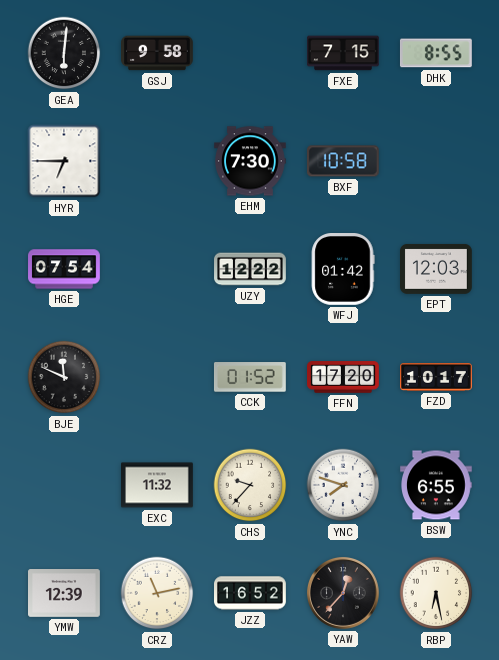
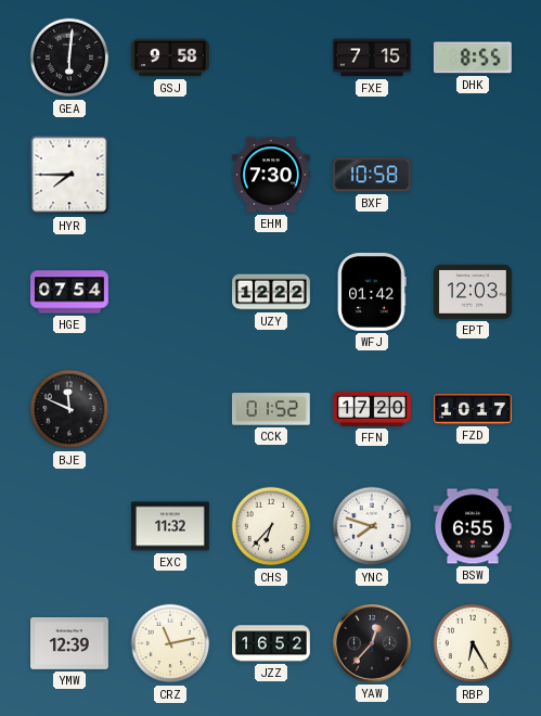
HYR: 6:45 -> 7:45 (69, 175)
CHS: 9:37 -> 6:37 (271, 526)
RBP: 6:28 -> 6:25 (473, 643)
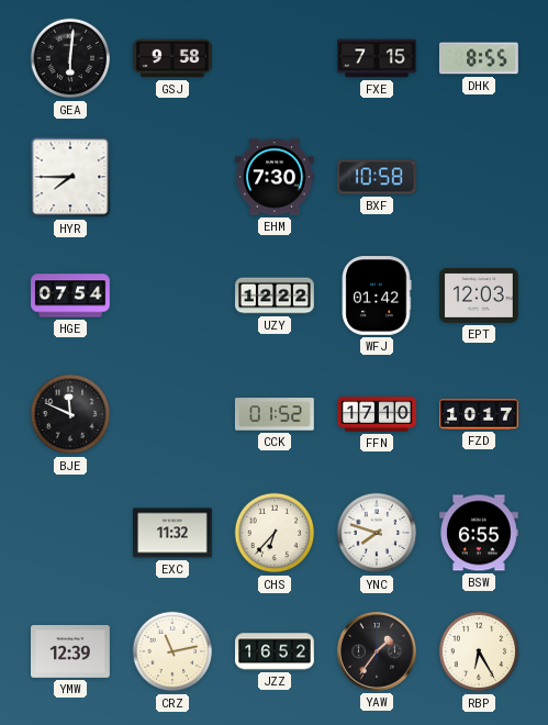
FFN: 17:20 -> 17:10 (377, 414)
YAW: 12:37 -> 1:36 (377, 651)
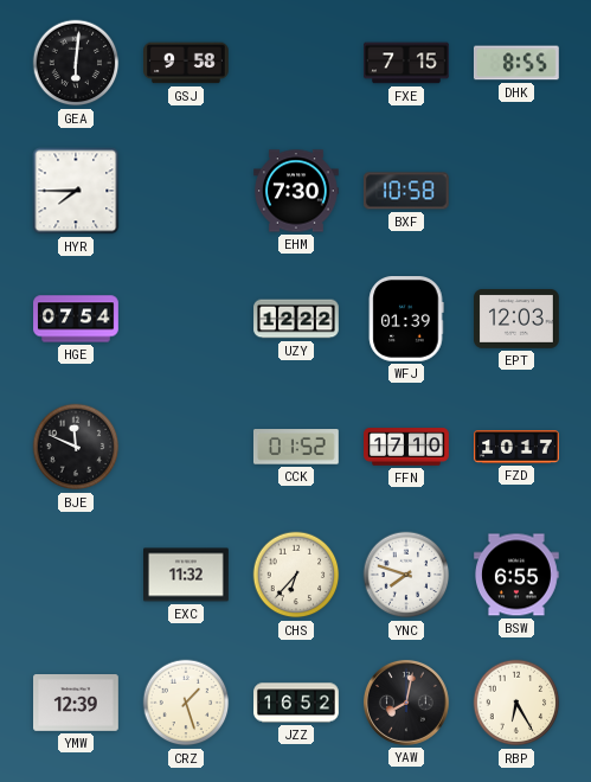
WFJ: 01:42 -> 01:39 (406, 320)
CRZ: 11:13 -> 1:27 (186, 703)
YAW: 1:36 -> 8:02 (406, 703)
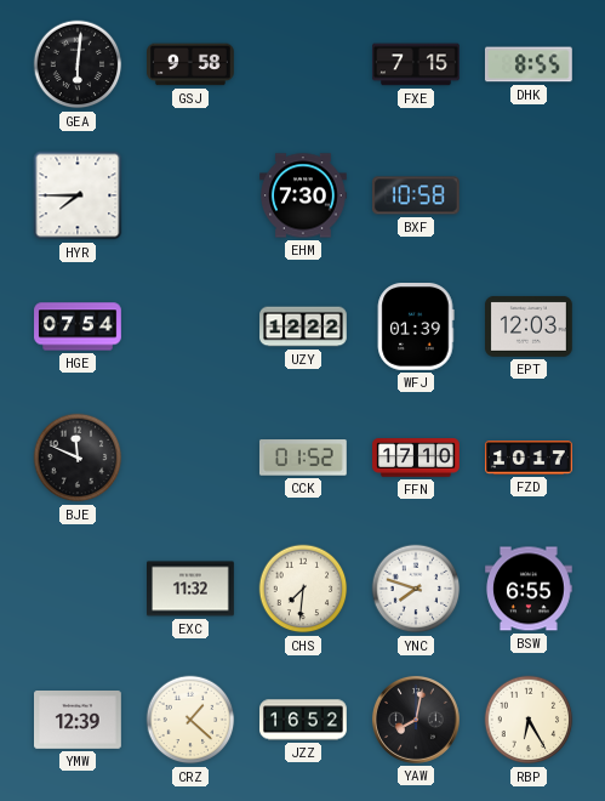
CHS: 6:37 -> 7:31 (303, 589)
CRZ: 1:27 -> 1:22 (190, 720)
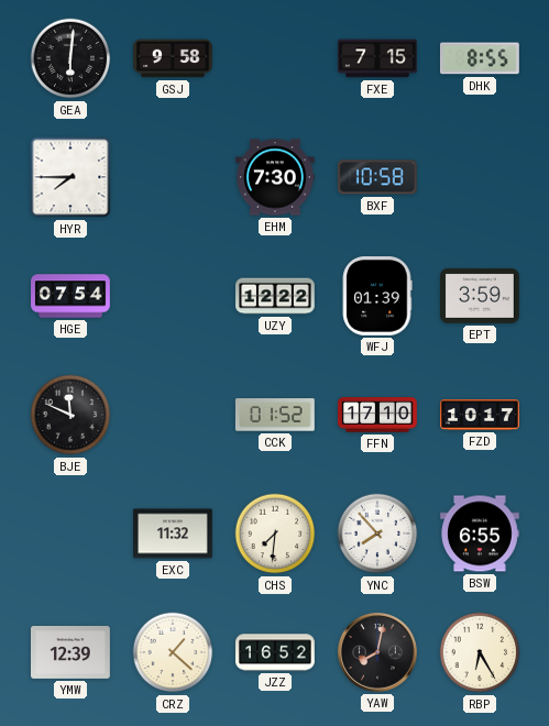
EPT: 12:03 -> 3:59 (481, 296)
YNC: 7:48 -> 7:53 (377, 533)
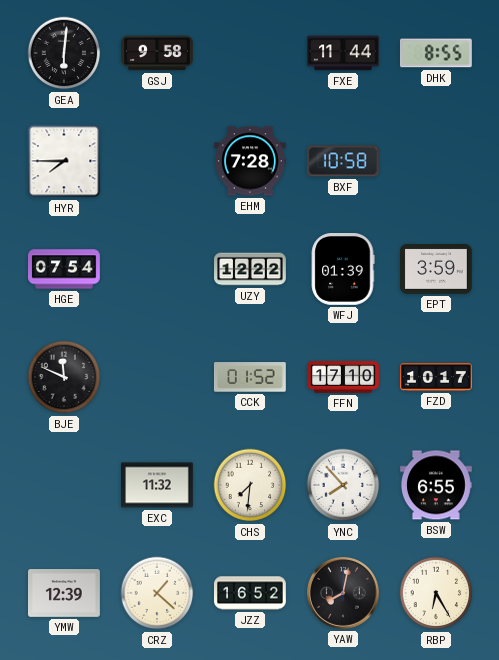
FXE: 7:15 -> 11:44 (343, 53)
EHM: 7:30 -> 7:28 (251, 161)
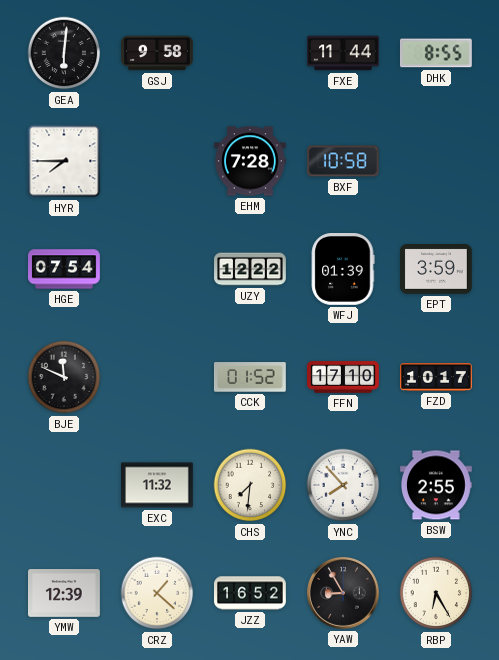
BSW: 6:55 -> 2:55 (437, 485)
YAW: 8:02 -> 8:55 (343, 593)
